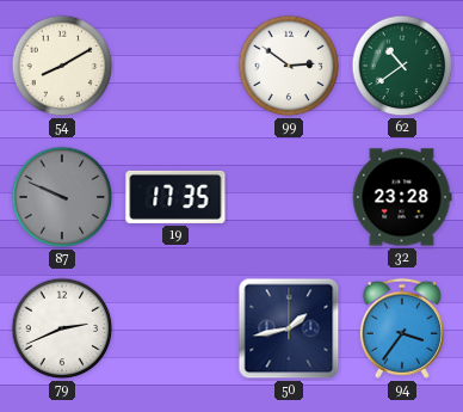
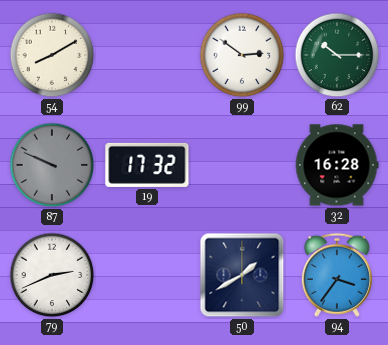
62: 10:39 -> 10:15 (337, 55)
19: 17:35 -> 17:32 (147, 165)
32: 23:28 -> 16:28 (337, 165)
50: 1:43 -> 1:40 (242, 275)
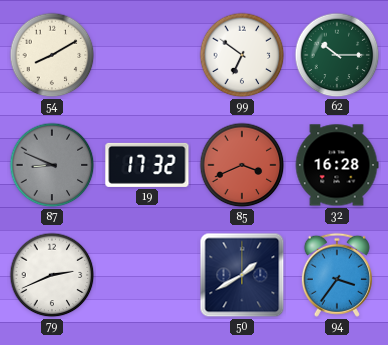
99: 2:51 -> 6:51 (242, 55)
87: 9:49 -> 8:49 (52, 165)
85: none -> 3:41 (242, 165)
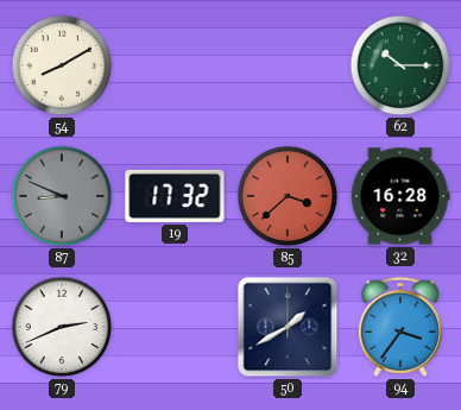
99: 6:51 -> none (242, 55)
85: 3:41 -> 3:38 (288, 196)
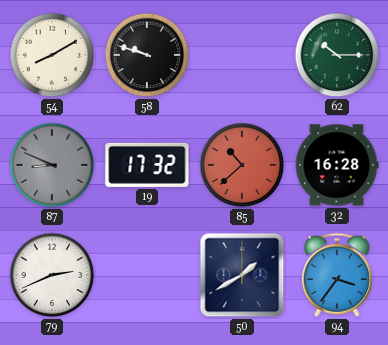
58: none -> 9:48 (147, 55)
85: 3:38 -> 10:38 (242, 165)
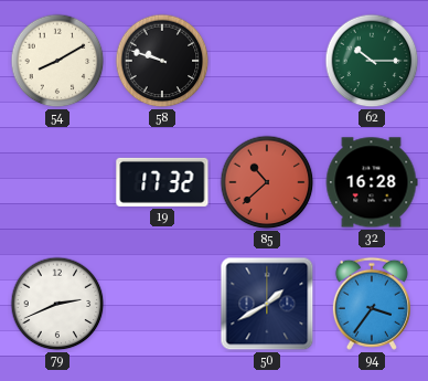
87: 8:49 -> none (52, 165)
